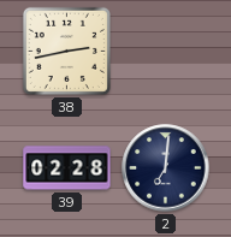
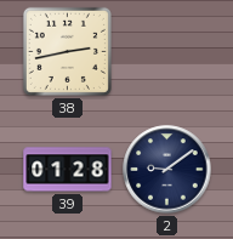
39: 02:28 -> 01:28 (68, 170)
2: 7:01 -> 9:09 (167, 170)
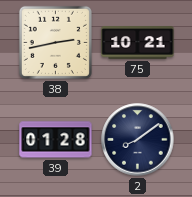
75: none -> 10:21 (138, 43)
2: 9:09 -> 8:09 (138, 140)
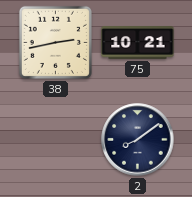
39: 01:28 -> none (56, 140)
